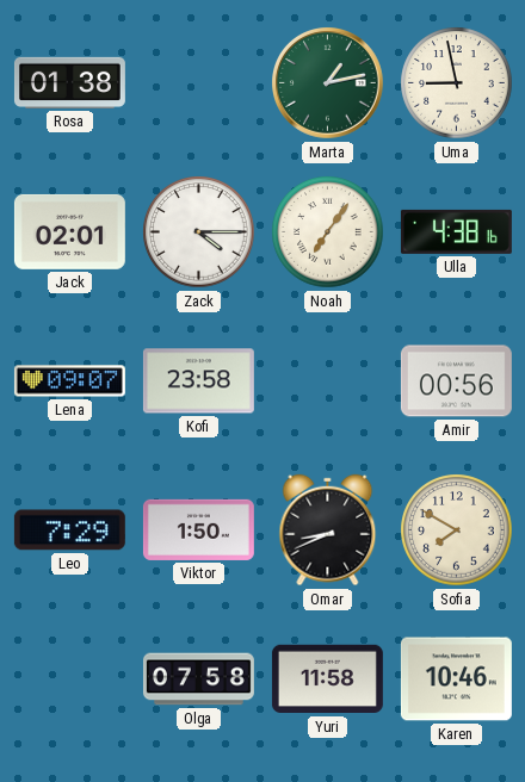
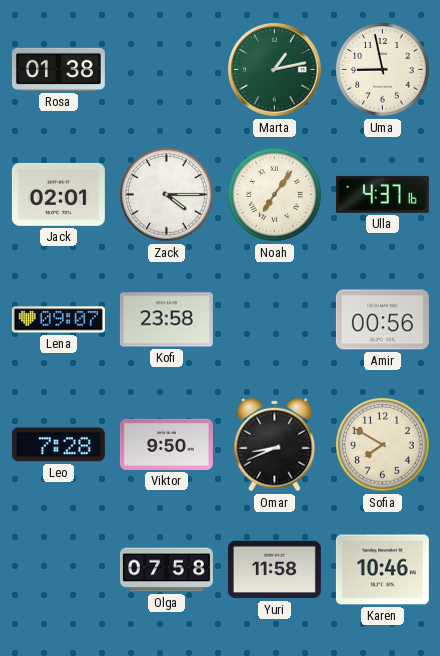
Ulla: 4:38 -> 4:37 (382, 194)
Leo: 7:29 -> 7:28 (58, 445)
Viktor: 1:50 -> 9:50 (166, 444)
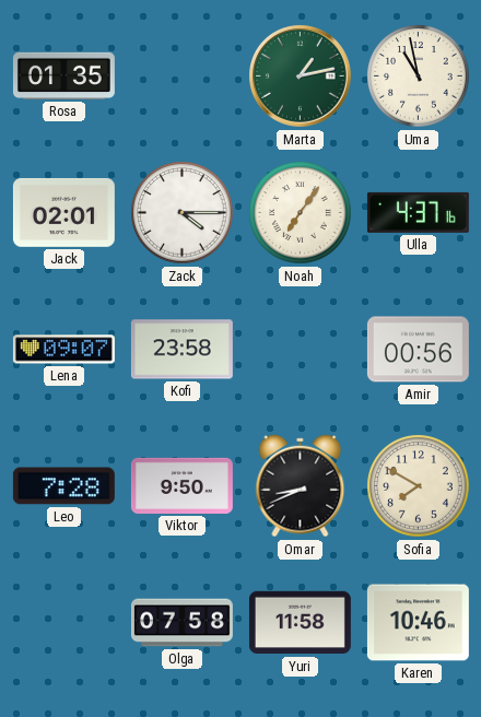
Rosa: 01:38 -> 01:35 (63, 75)
Uma: 8:58 -> 10:58 (419, 77)
